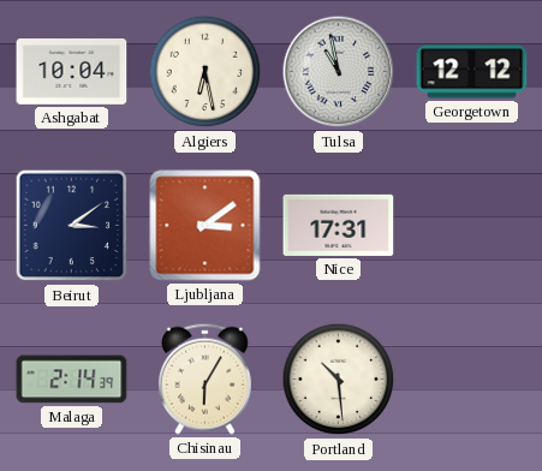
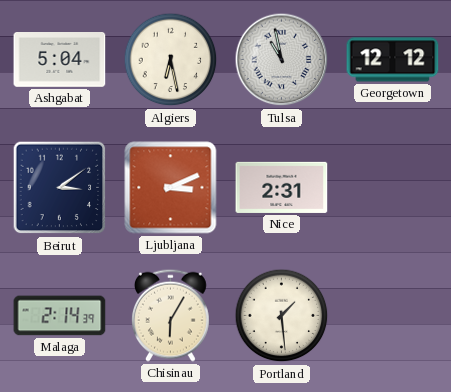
Ashgabat: 10:04 -> 5:04 (60, 60)
Ljubljana: 3:09 -> 3:11 (171, 188)
Nice: 17:31 -> 2:31 (282, 187)
Portland: 10:29 -> 1:29 (282, 316)
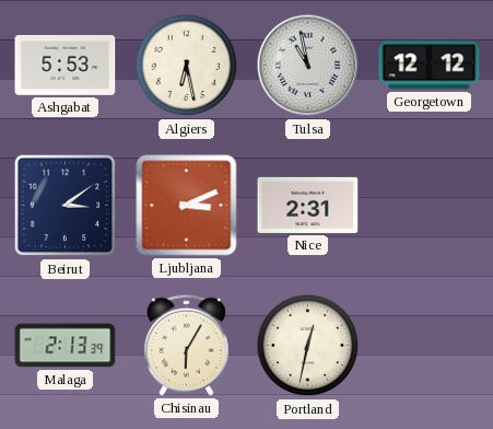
Ashgabat: 5:04 -> 5:53 (66, 66)
Malaga: 2:14 -> 2:13 (66, 346)
Portland: 1:29 -> 12:32 (308, 346)
